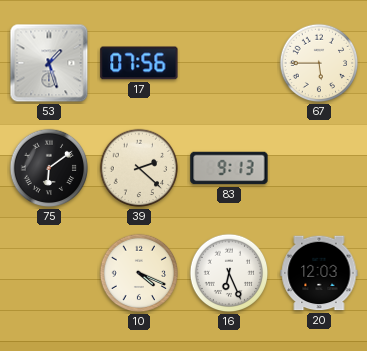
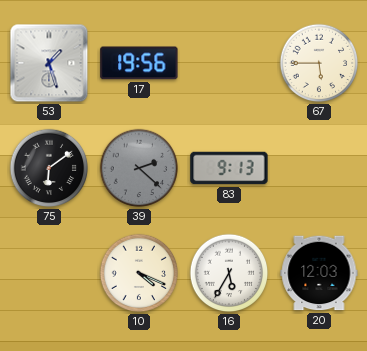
17: 07:56 -> 19:56 (139, 63)
39 dial: cream -> grey (139, 168)
16: 6:26 -> 5:35 (229, 273)
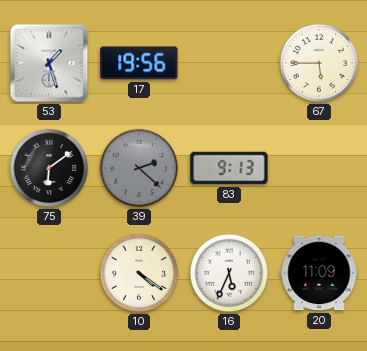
10: 4:19 -> 4:21 (139, 273)
16: 5:35 -> 5:34 (229, 273)
20: 12:03 -> 11:09 (319, 273)
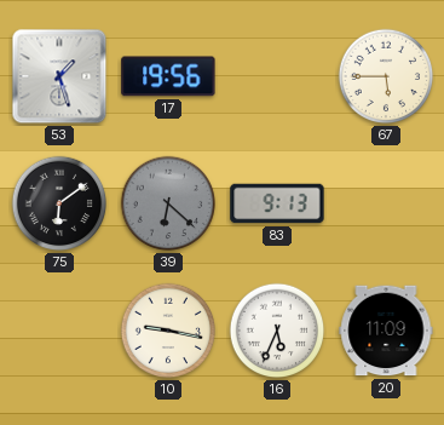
39: 2:22 -> 6:22 (168, 203)
10: 4:21 -> 9:17 (168, 331)
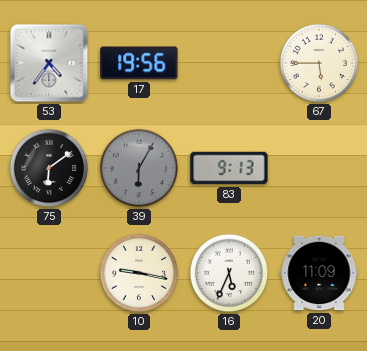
53: 1:27 -> 4:36 (49, 63)
39: 6:22 -> 6:05 (139, 168)
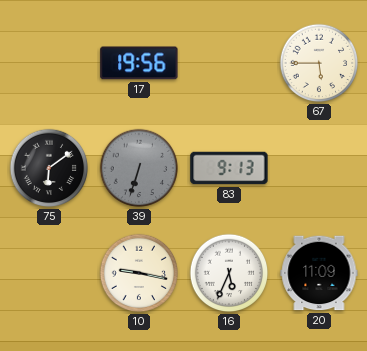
53: 4:36 -> none (49, 63)
39: 6:05 -> 6:33 (139, 168)
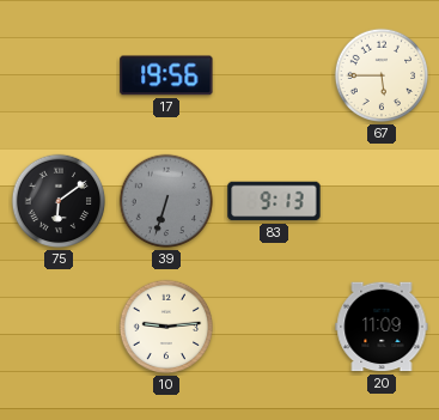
10: 9:17 -> 9:14 (166, 327)
16: 5:34 -> none (229, 273)
